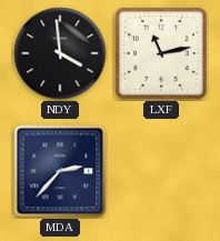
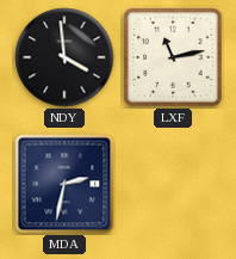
MDA: 2:37 -> 2:32 (64, 184)
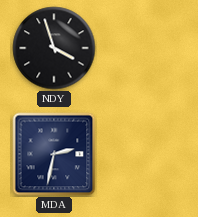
NDY: 3:59 -> 3:57 (54, 48)
LXF: 11:13 -> none (173, 57)
